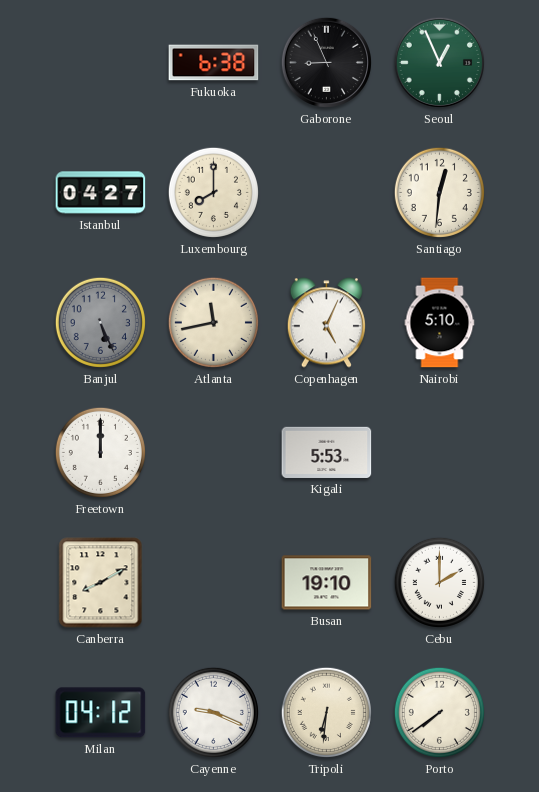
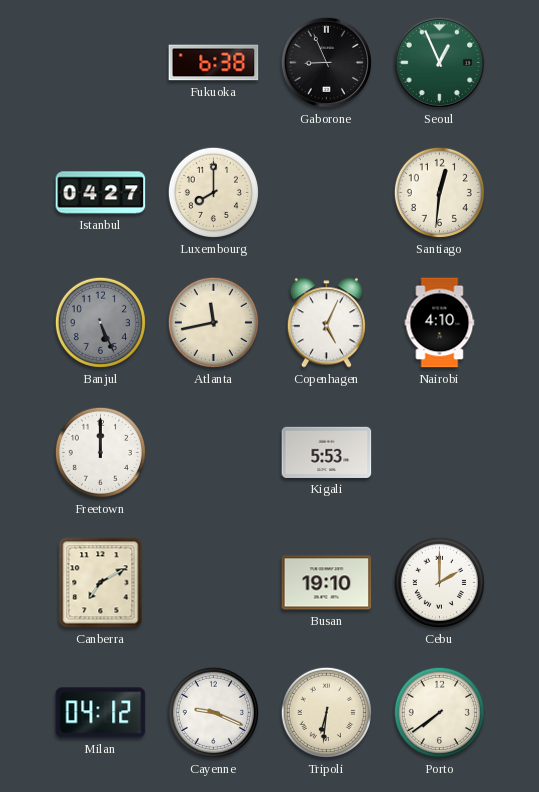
Nairobi: 5:10 -> 4:10 (440, 323)
Canberra: 8:10 -> 7:10 (101, 583)
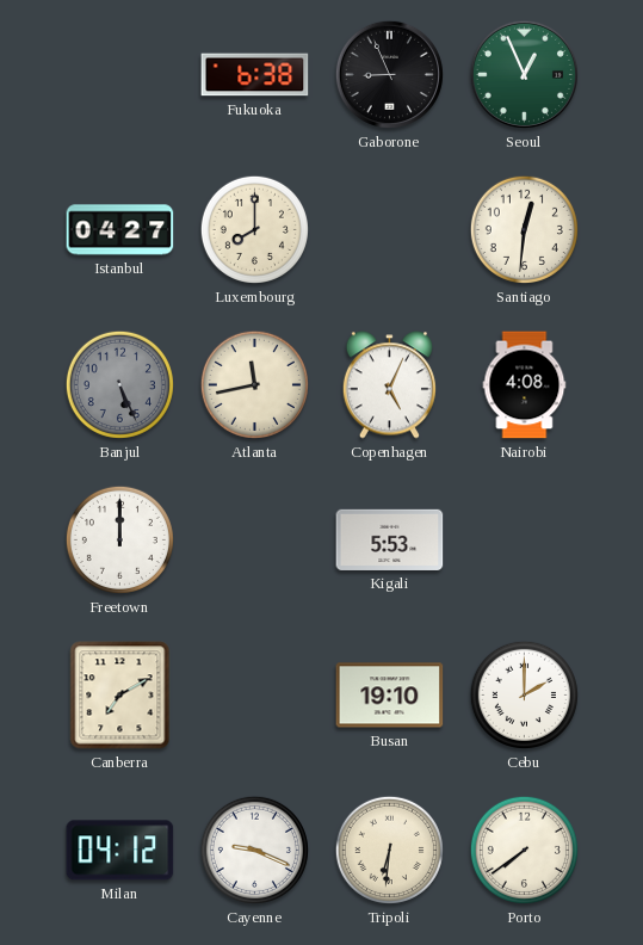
Nairobi: 4:10 -> 4:08 (525, 385)
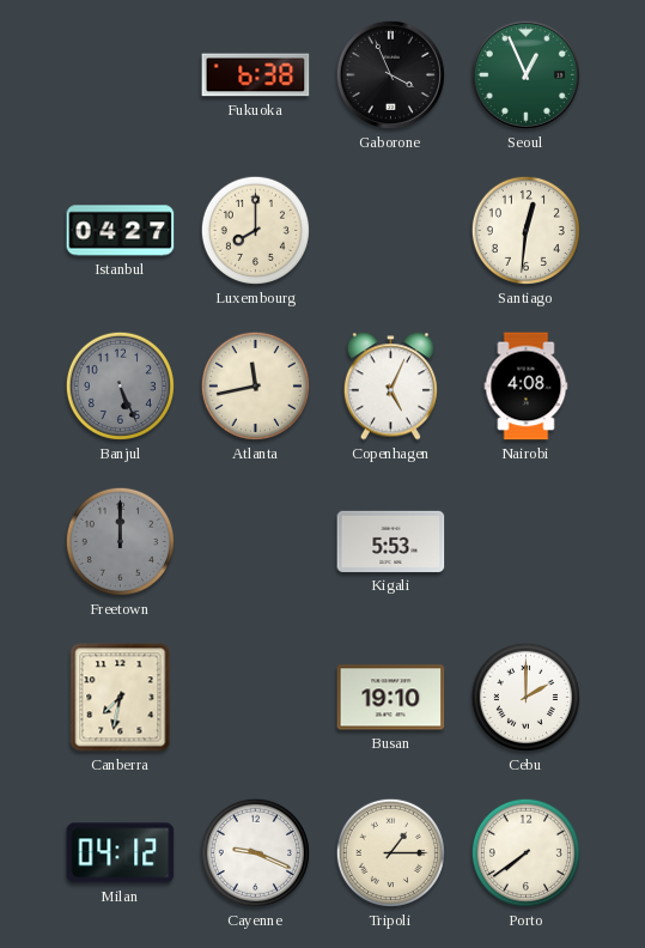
Gaborone: 8:56 -> 3:56 (390, 74)
Freetown dial: white -> grey (120, 541)
Canberra: 7:10 -> 7:32 (121, 698)
Tripoli: 6:31 -> 1:15 (390, 852)
